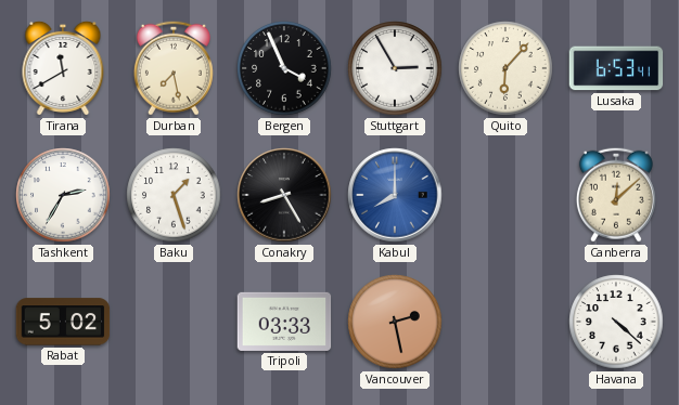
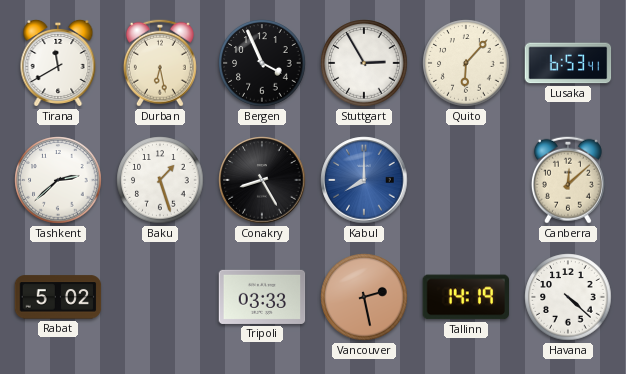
Durban: 7:28 -> 6:28 (160, 63)
Tashkent: 2:35 -> 2:38 (58, 180)
Tallinn: none -> 14:19 (465, 297)
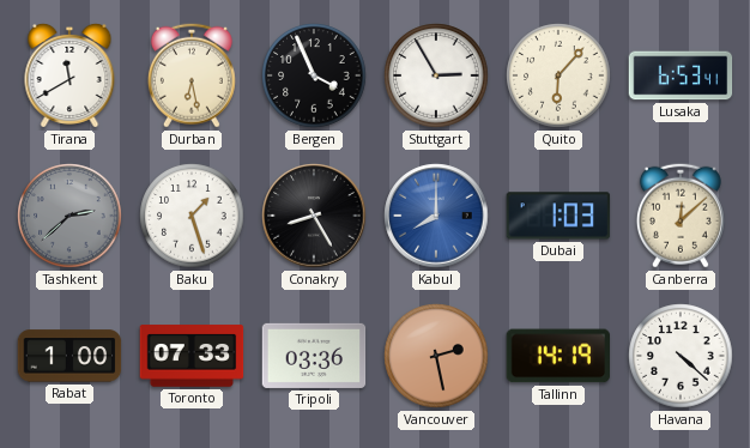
Tashkent dial: white -> grey (69, 216)
Dubai: none -> 1:03 (558, 216)
Rabat: 5:02 -> 1:00 (69, 356)
Toronto: none -> 07:33 (192, 356)
Tripoli: 03:33 -> 03:36 (314, 356)
